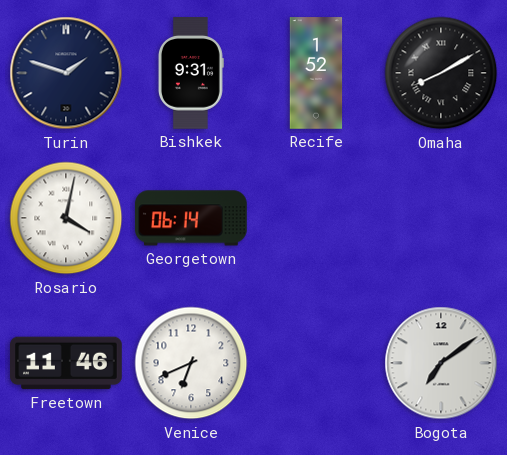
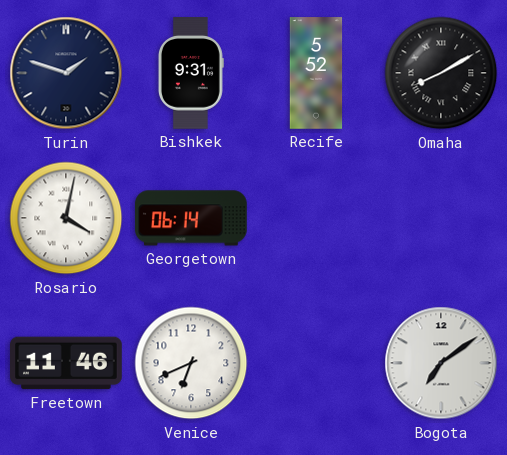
Recife: 1:52 -> 5:52 (316, 73)
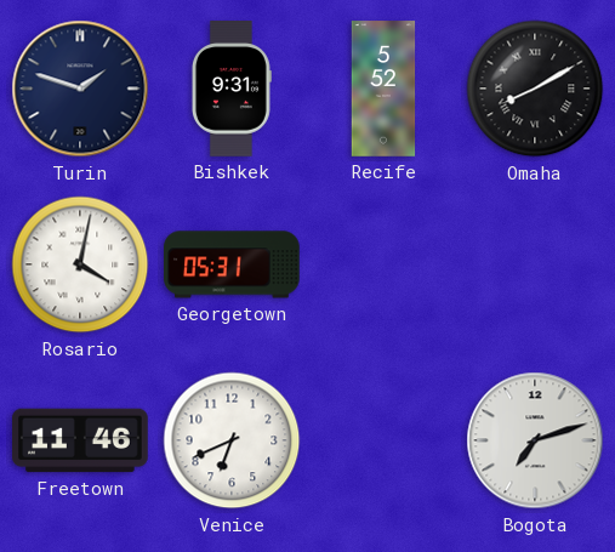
Georgetown: 06:14 -> 05:31 (232, 264)
Bogota: 7:09 -> 7:12 (535, 440)
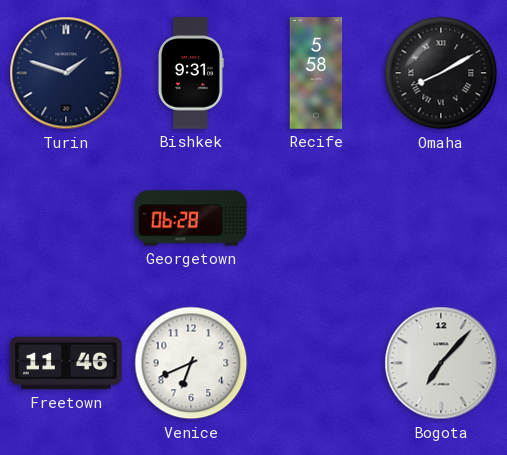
Recife: 5:52 -> 5:58 (316, 73)
Rosario: 4:02 -> none (80, 264)
Georgetown: 05:31 -> 06:28 (191, 218)
Bogota: 7:12 -> 7:07 (441, 363)
